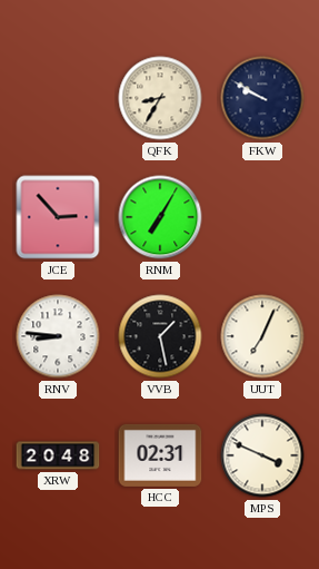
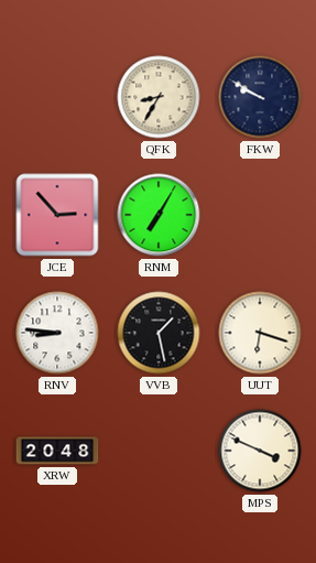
UUT: 7:04 -> 6:18 (260, 333)
HCC: 02:31 -> none (160, 455)
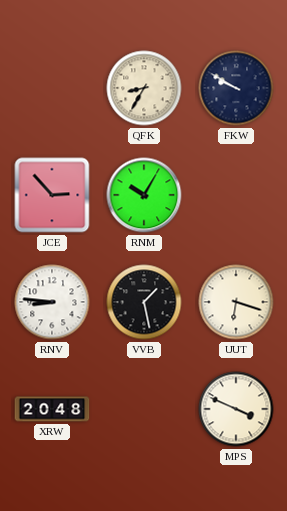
RNM: 7:05 -> 10:05 (144, 195)
